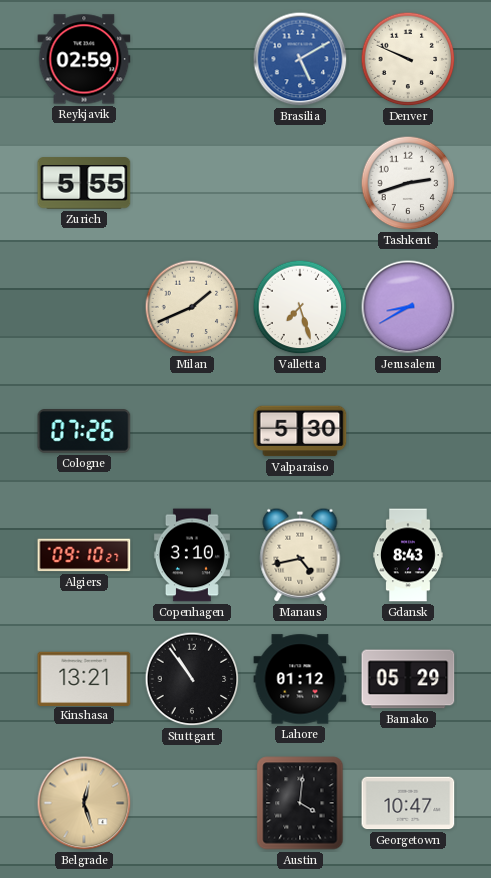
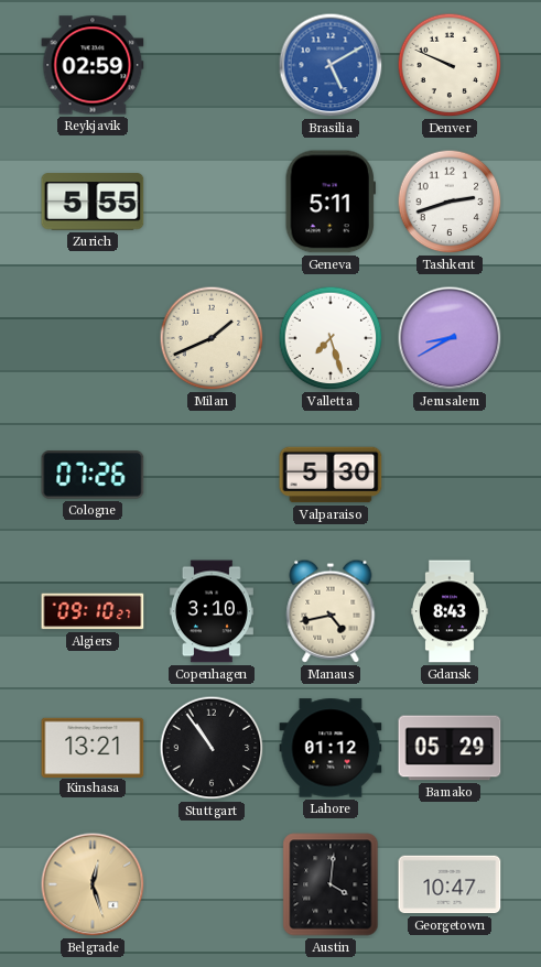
Geneva: none -> 5:11 (329, 202)
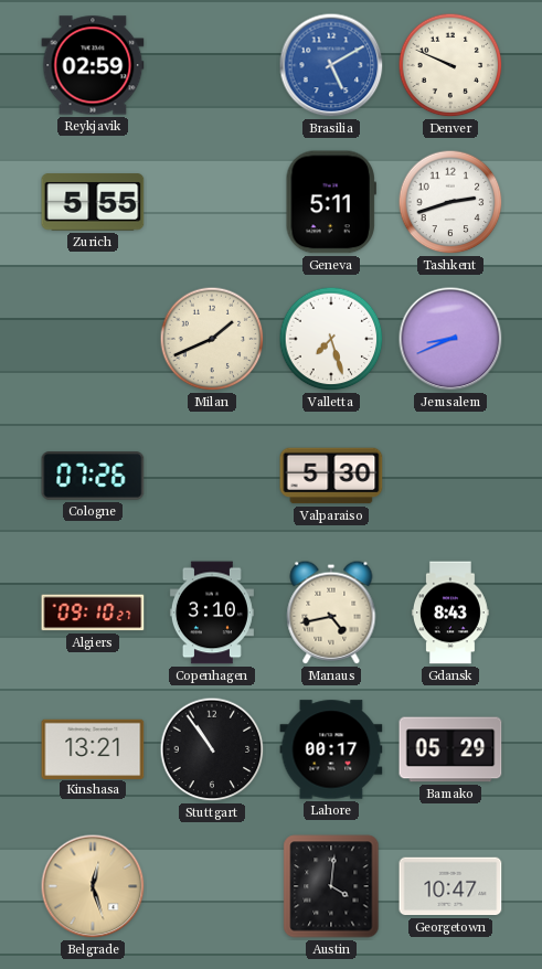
Jerusalem: 8:40 -> 8:41 (450, 339)
Lahore: 01:12 -> 00:17 (331, 749)
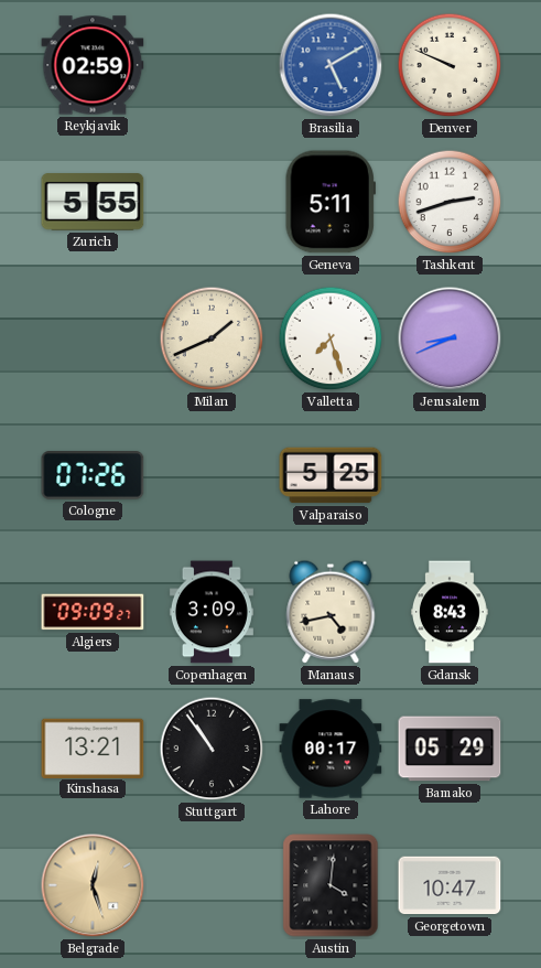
Valparaiso: 5:30 -> 5:25 (331, 475)
Algiers: 09:10 -> 09:09 (93, 612)
Copenhagen: 3:10 -> 3:09 (212, 612)
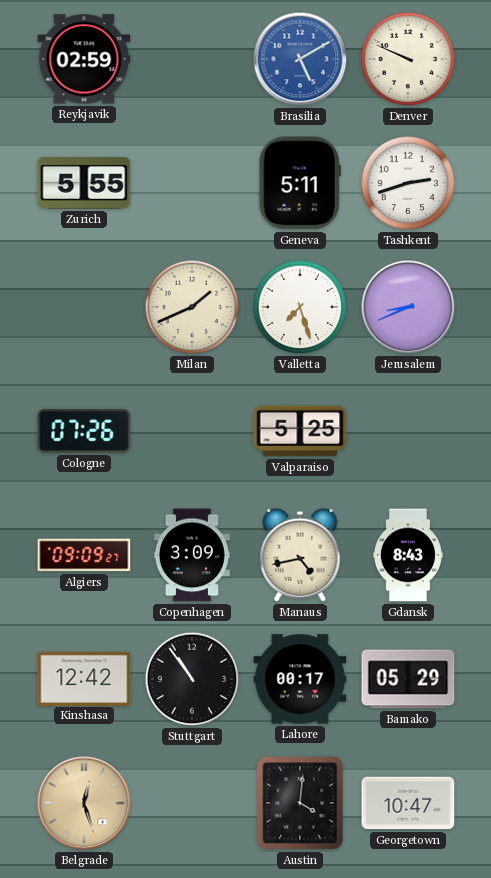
Kinshasa: 13:21 -> 12:42 (84, 678)
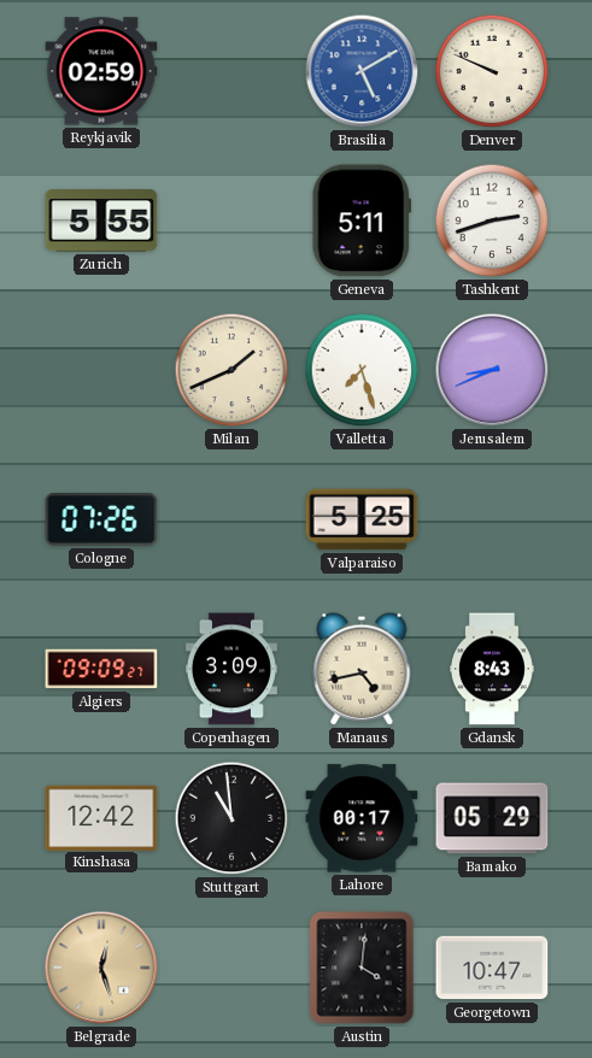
Stuttgart: 10:54 -> 10:59 (231, 818)
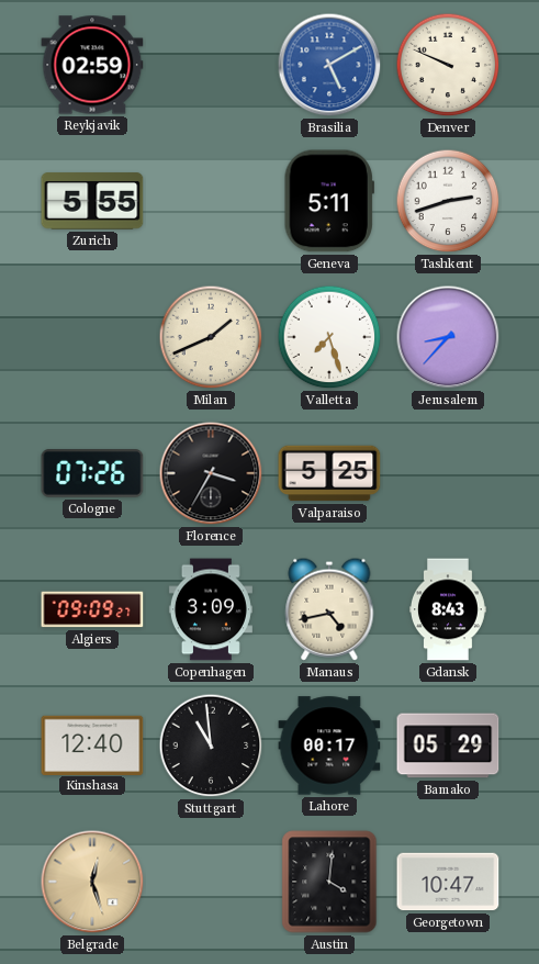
Jerusalem: 8:41 -> 8:37 (448, 337)
Florence: none -> 3:35 (211, 473)
Kinshasa: 12:42 -> 12:40 (92, 744)
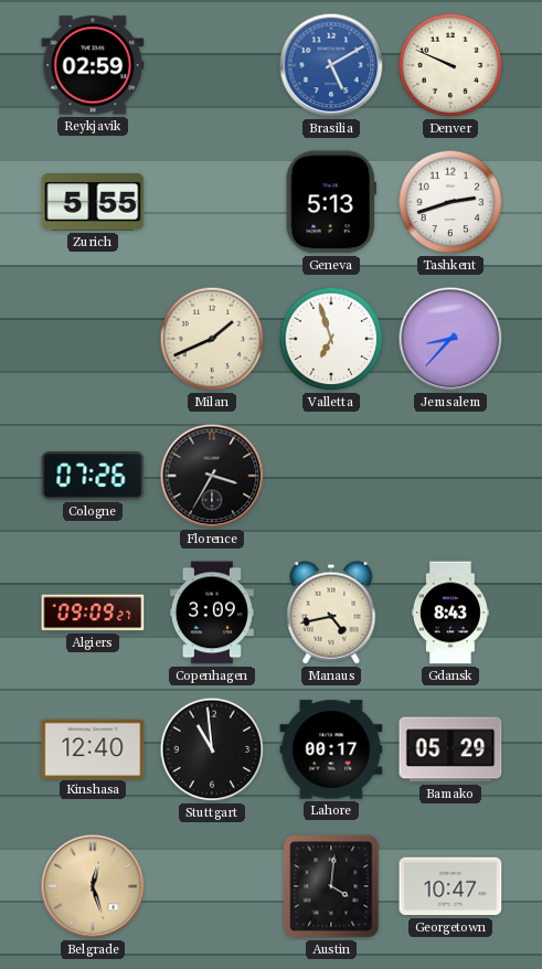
Geneva: 5:11 -> 5:13 (330, 202)
Valletta: 7:27 -> 6:57 (331, 339)
Valparaiso: 5:25 -> none (329, 473)
